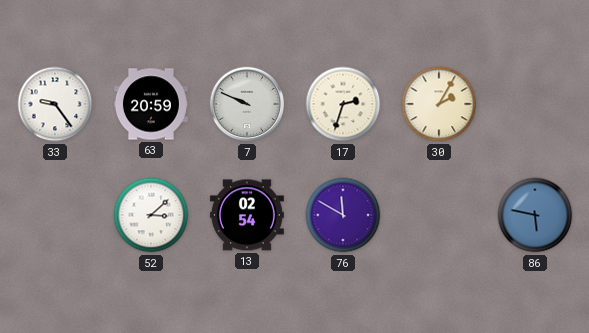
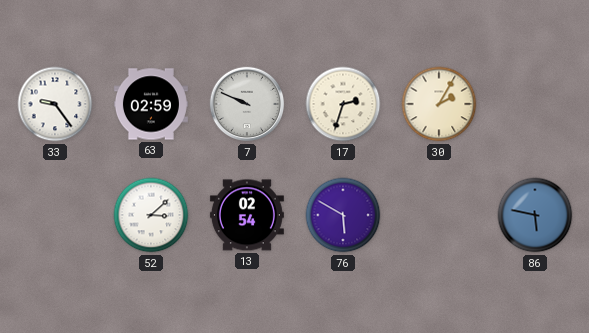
63: 20:59 -> 02:59 (151, 104)
76: 11:50 -> 5:50 (343, 215)
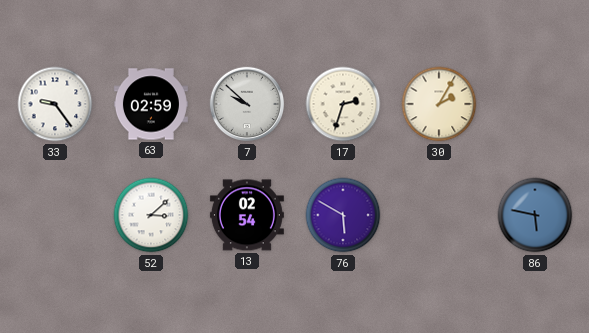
7: 9:49 -> 9:52 (247, 104)
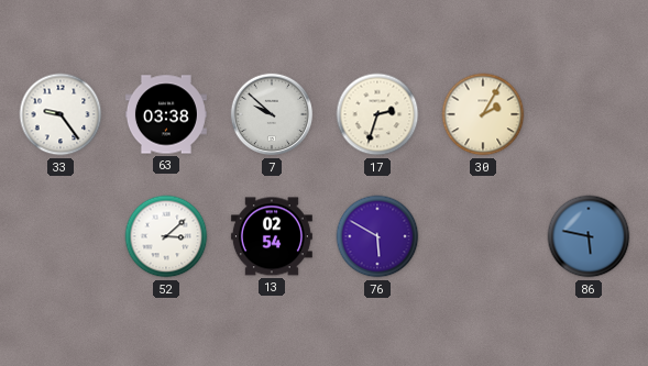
63: 02:59 -> 03:38 (166, 114)
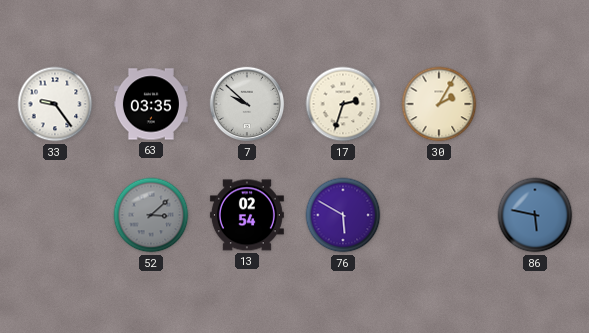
63: 03:38 -> 03:35 (151, 104)
52 dial: white -> grey (151, 215)
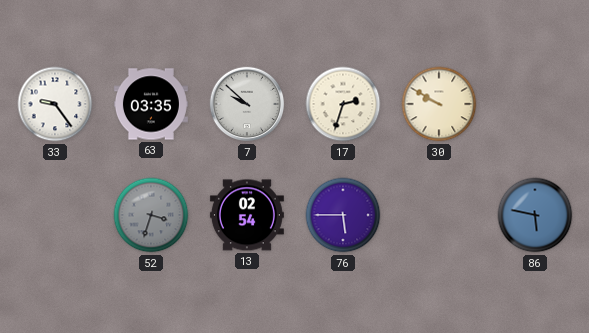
30: 2:05 -> 9:50 (439, 104)
52: 3:08 -> 3:33 (151, 215)
76: 5:50 -> 5:45 (343, 215)
